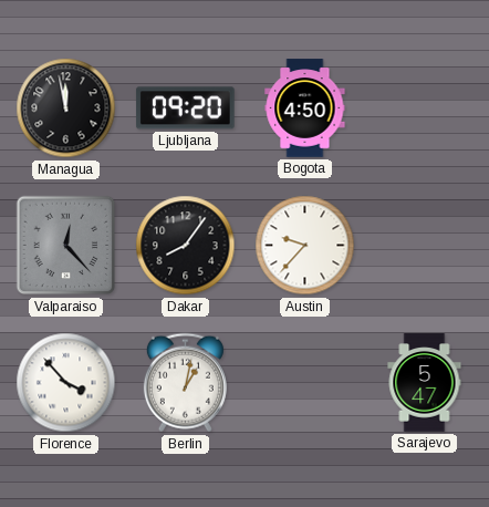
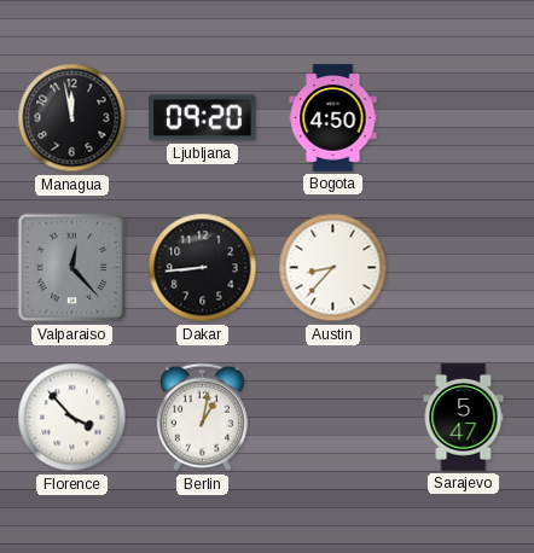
Dakar: 8:06 -> 8:44 (203, 268)
Austin: 9:37 -> 8:37 (333, 268)
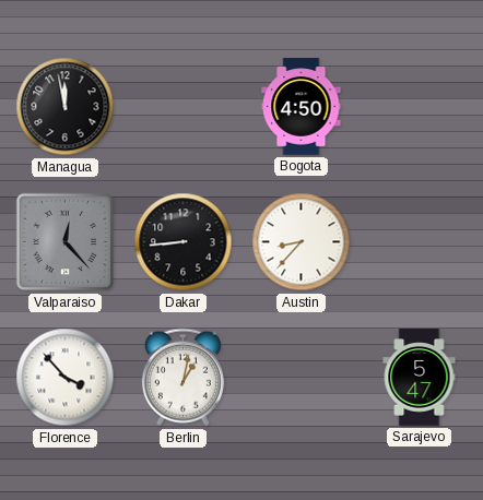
Ljubljana: 09:20 -> none (202, 118)
